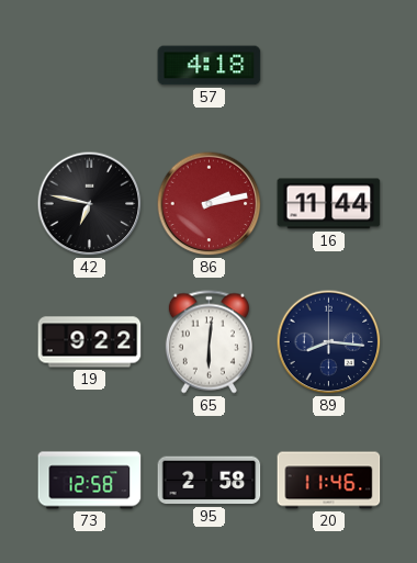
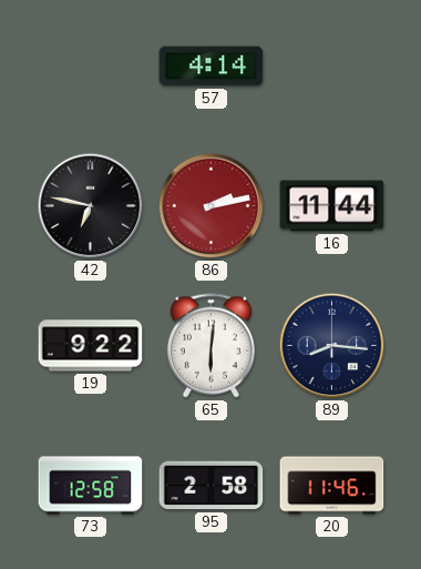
57: 4:18 -> 4:14 (212, 67)
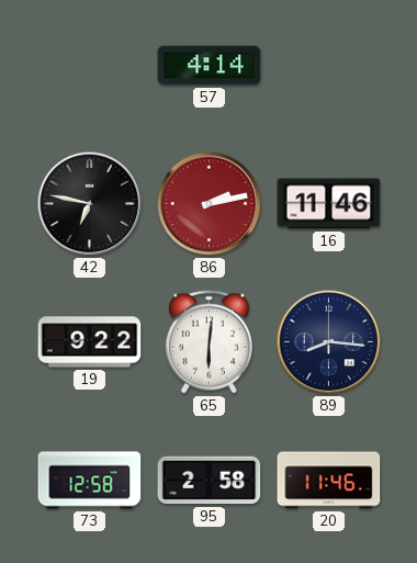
16: 11:44 -> 11:46 (329, 204)
